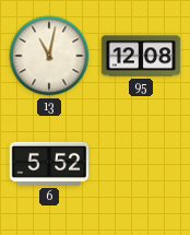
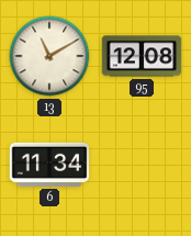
13: 11:02 -> 11:10 (49, 56)
6: 5:52 -> 11:34 (49, 165)
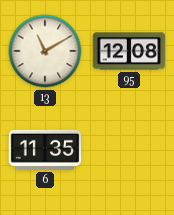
6: 11:34 -> 11:35 (45, 150)
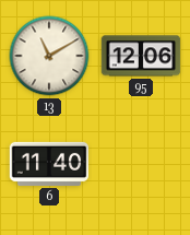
95: 12:08 -> 12:06 (141, 56)
6: 11:35 -> 11:40 (49, 164)
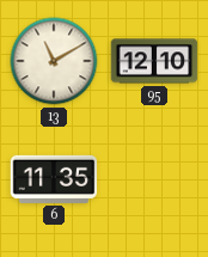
95: 12:06 -> 12:10 (154, 61)
6: 11:40 -> 11:35 (54, 179)
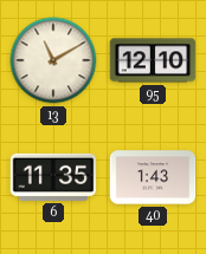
40: none -> 1:43 (153, 177)
